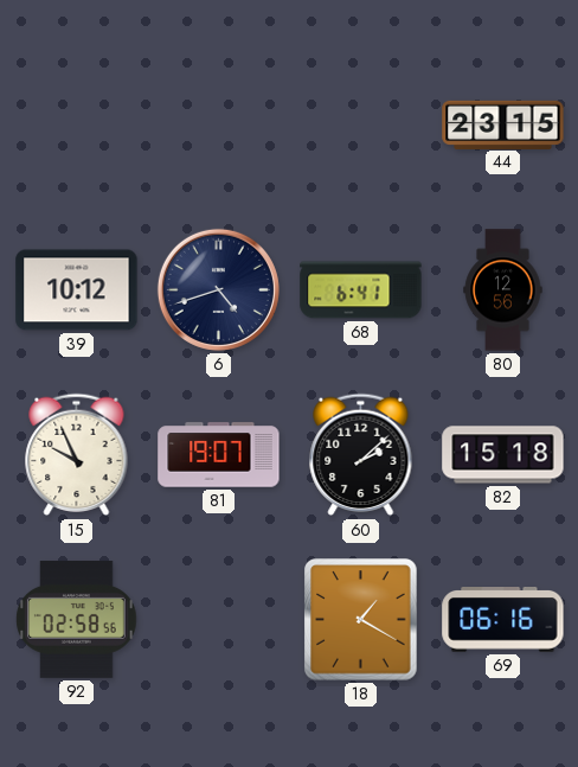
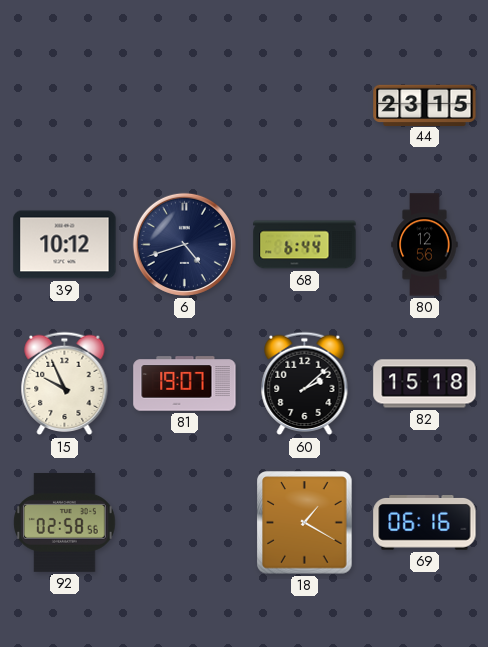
68: 6:41 -> 6:44 (305, 245)
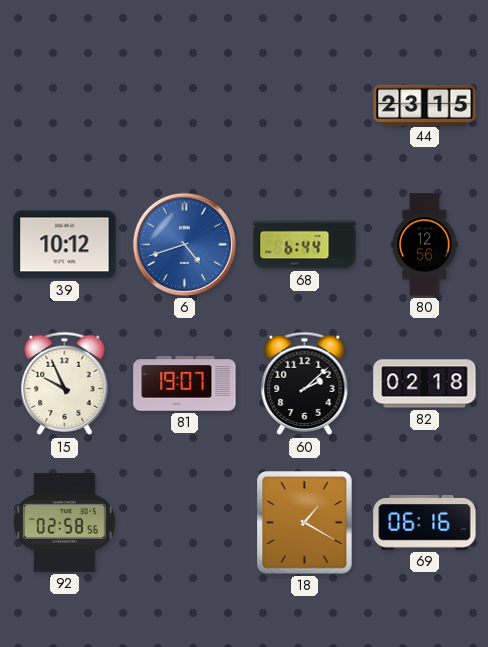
6 dial: navy -> blue (184, 244)
82: 15:18 -> 02:18 (425, 384)
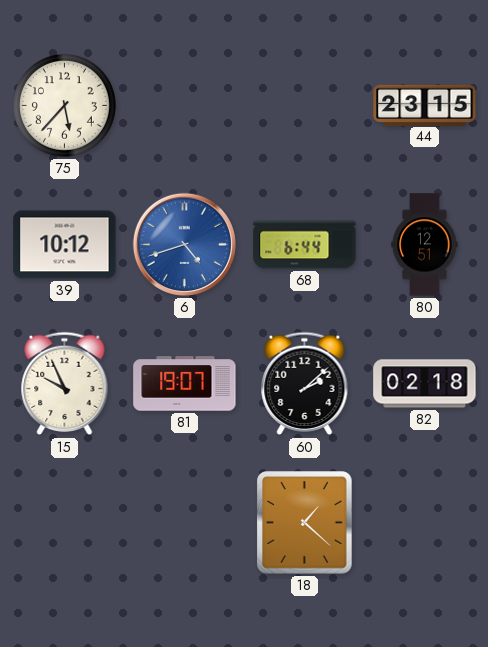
75: none -> 5:37 (65, 106)
80: 12:56 -> 12:51 (425, 245)
92: 02:58 -> none (65, 522)
18: 1:20 -> 1:22 (305, 523)
69: 06:16 -> none (425, 523)
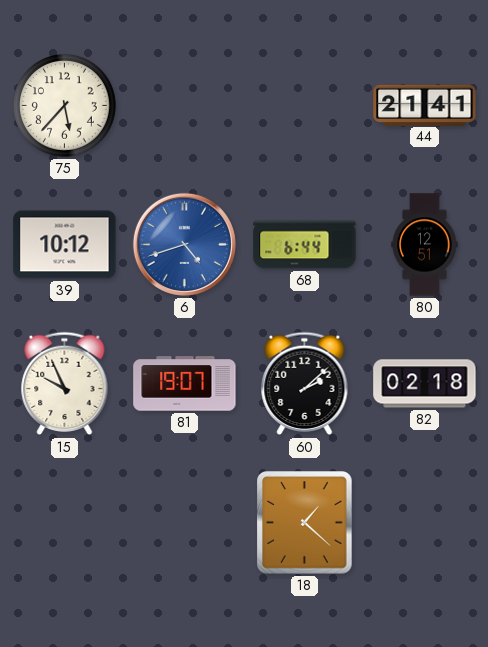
44: 23:15 -> 21:41 (425, 105)
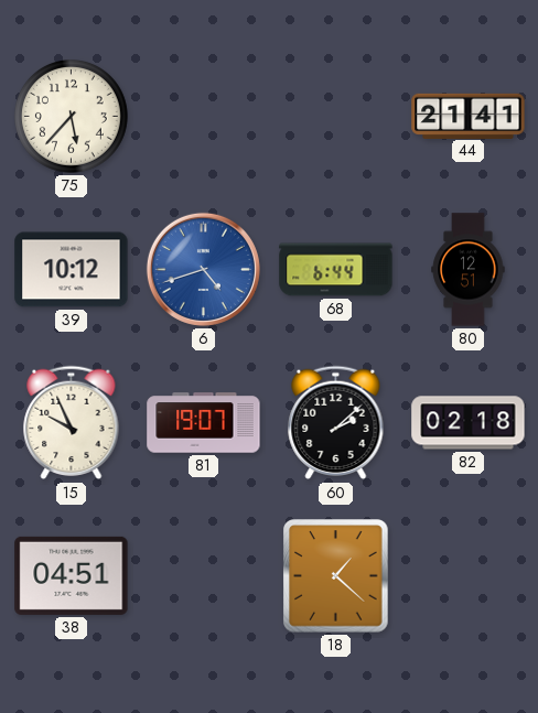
38: none -> 04:51 (72, 575)
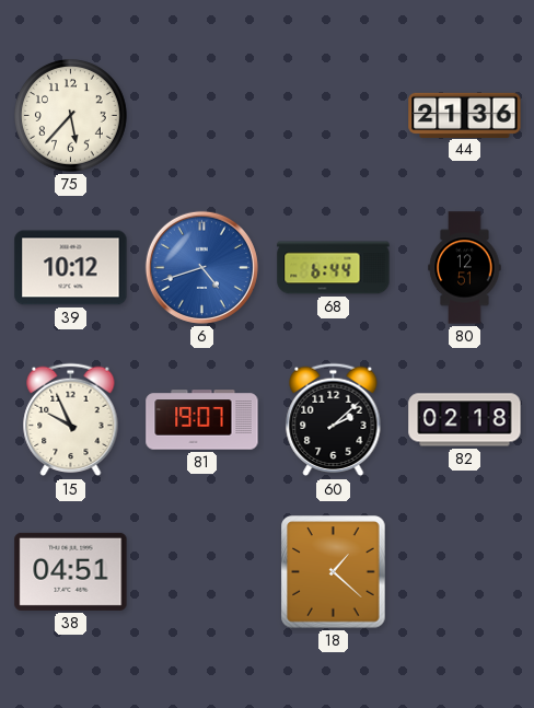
44: 21:41 -> 21:36 (465, 115)
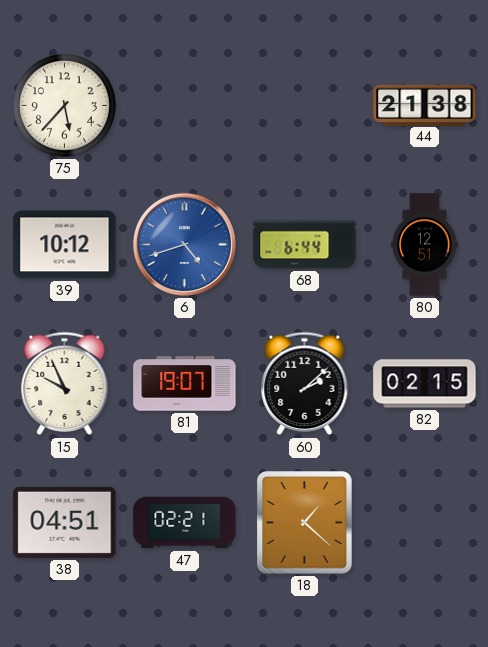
44: 21:36 -> 21:38 (425, 105)
82: 02:18 -> 02:15 (425, 384)
47: none -> 02:21 (185, 523)
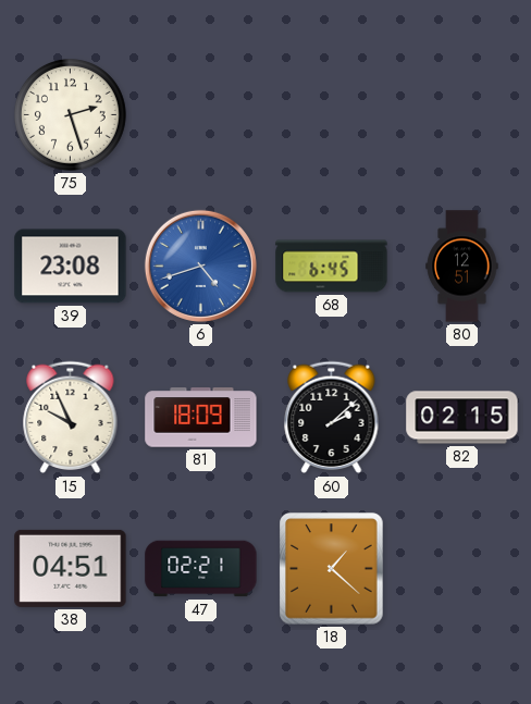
75: 5:37 -> 2:27 (71, 115)
44: 21:38 -> none (425, 105)
39: 10:12 -> 23:08 (71, 267)
68: 6:44 -> 6:45 (332, 267)
81: 19:07 -> 18:09 (201, 418)
